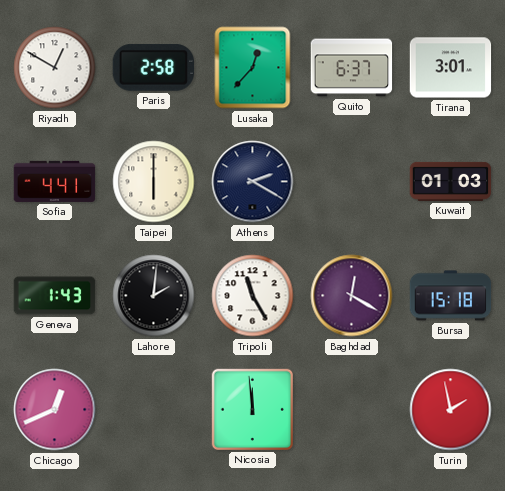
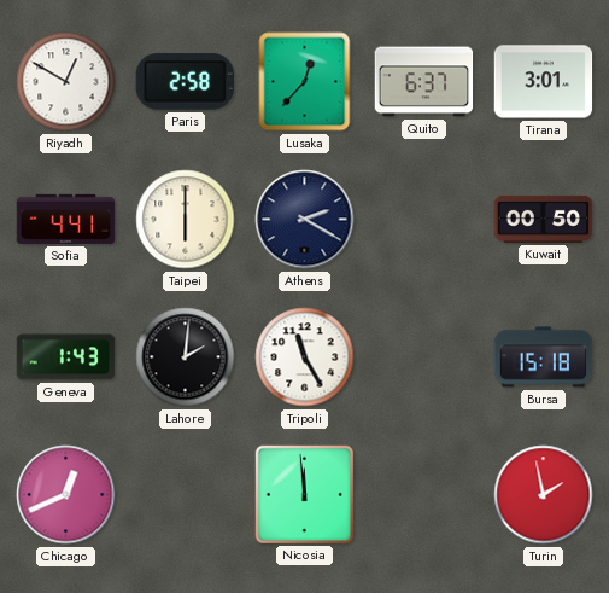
Kuwait: 01:03 -> 00:50 (544, 219)
Baghdad: 12:20 -> none (352, 296)
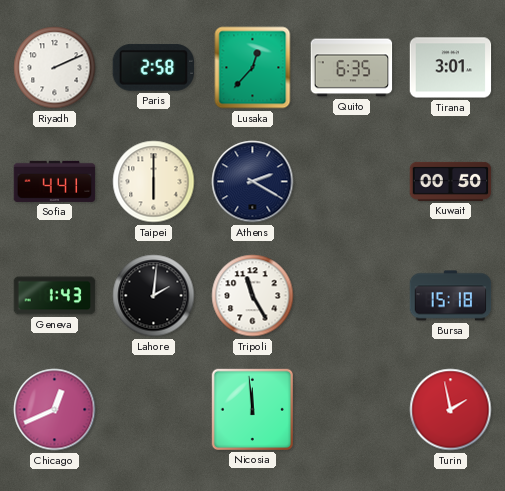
Riyadh: 12:50 -> 2:11 (55, 68)
Quito: 6:37 -> 6:35 (352, 68)
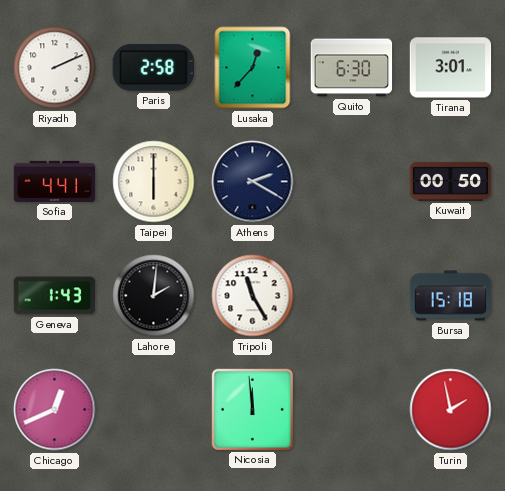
Quito: 6:35 -> 6:30 (352, 68)
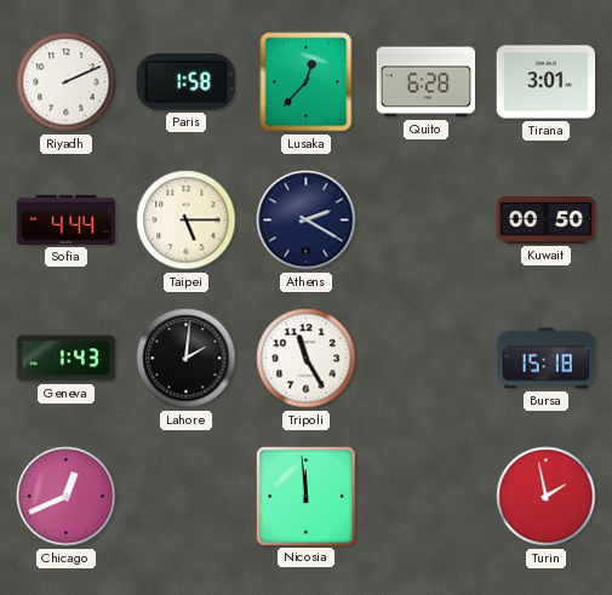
Paris: 2:58 -> 1:58 (185, 81)
Quito: 6:30 -> 6:28 (427, 82)
Sofia: 4:41 -> 4:44 (67, 219)
Taipei: 6:00 -> 5:15 (187, 221)
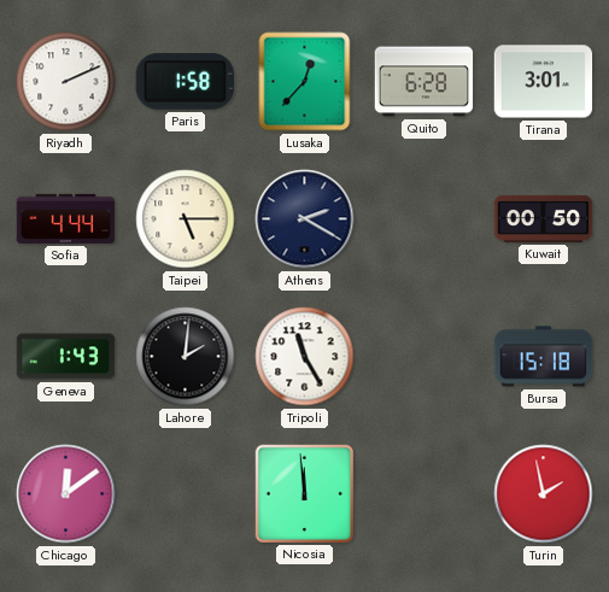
Chicago: 12:41 -> 12:09 (66, 494)
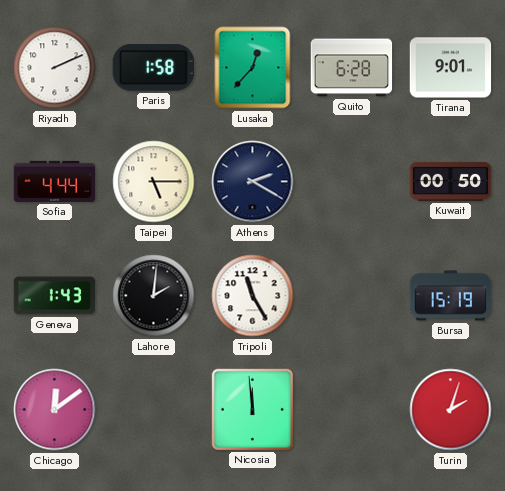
Tirana: 3:01 -> 9:01 (451, 68)
Bursa: 15:18 -> 15:19 (451, 296)
Turin: 1:58 -> 2:03 (451, 410)
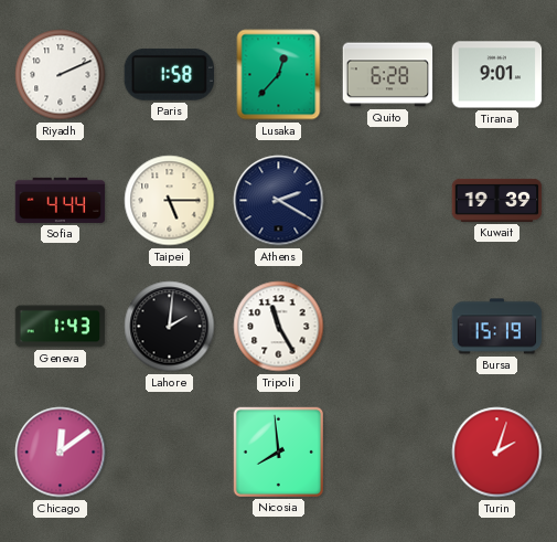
Kuwait: 00:50 -> 19:39 (497, 200)
Nicosia: 11:59 -> 7:59 (278, 451)
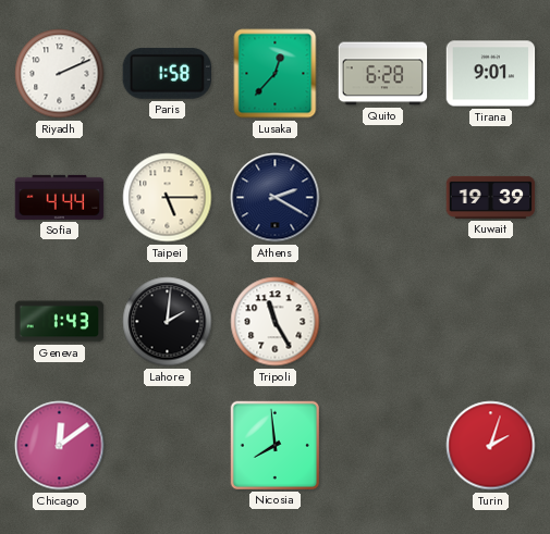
Bursa: 15:19 -> none (497, 327)
